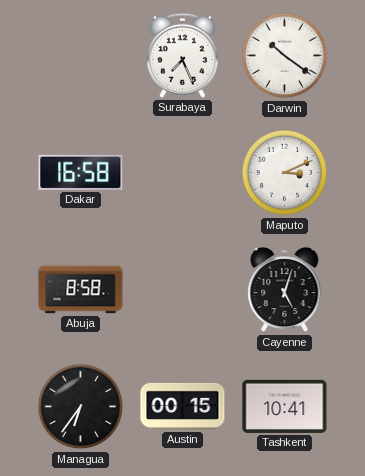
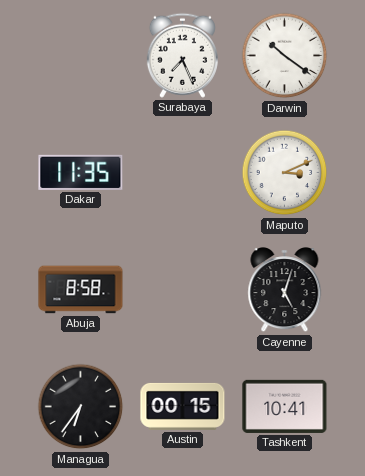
Dakar: 16:58 -> 11:35 (81, 172)
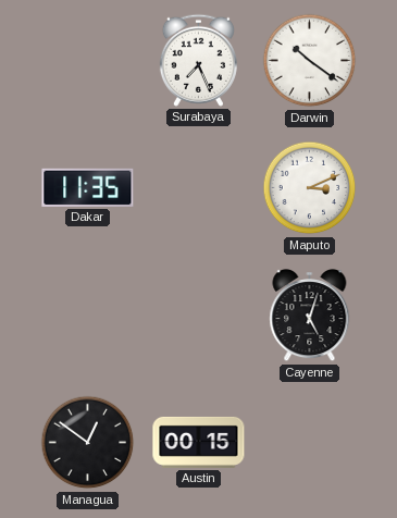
Abuja: 8:58 -> none (81, 290)
Managua: 6:36 -> 12:51 (88, 443)
Tashkent: 10:41 -> none (285, 406)
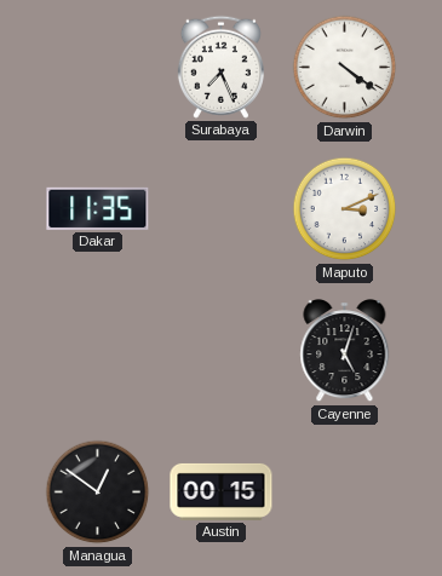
Darwin: 10:21 -> 4:21 (345, 68)
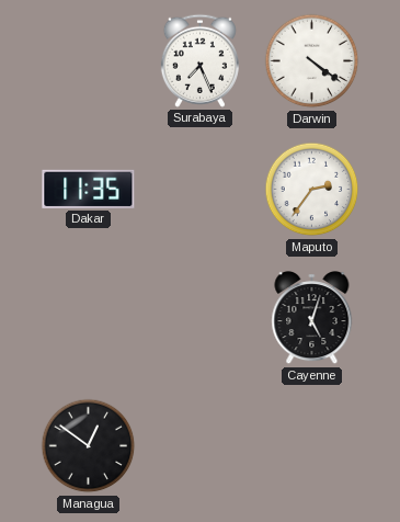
Maputo: 3:11 -> 2:36 (312, 190)
Austin: 00:15 -> none (222, 491)
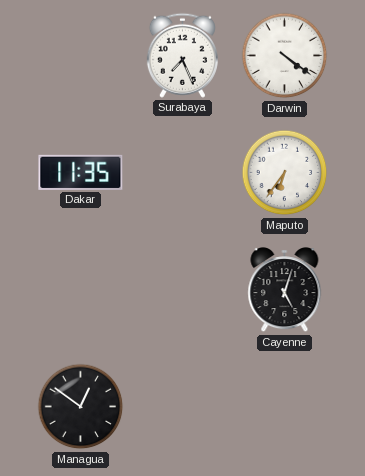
Maputo: 2:36 -> 6:36 (285, 173)
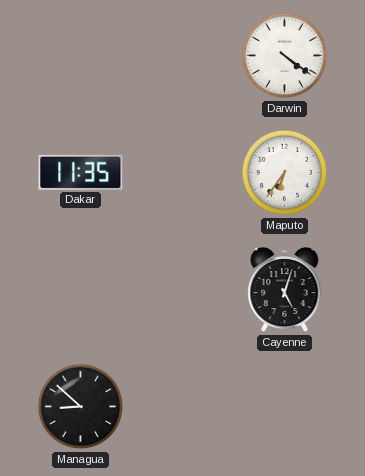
Surabaya: 7:26 -> none (182, 55)
Managua: 12:51 -> 8:52 (81, 407)
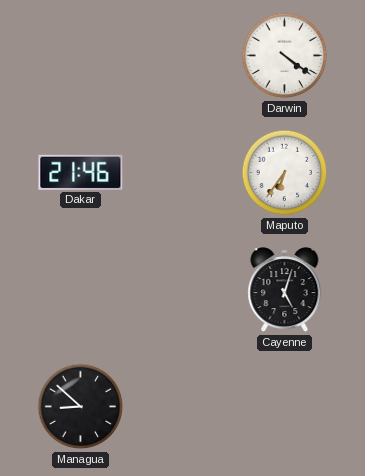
Dakar: 11:35 -> 21:46 (81, 172)
